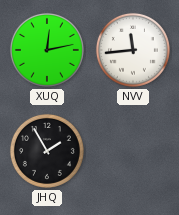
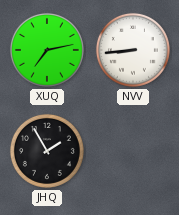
XUQ: 12:13 -> 7:13 (47, 50)
NVV: 11:44 -> 8:44 (133, 50)
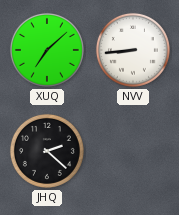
XUQ: 7:13 -> 7:08 (47, 50)
JHQ: 1:55 -> 2:22 (47, 151)
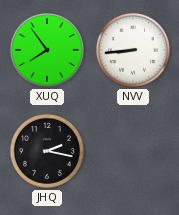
XUQ: 7:08 -> 7:54 (47, 50)
JHQ: 2:22 -> 2:17 (47, 151)
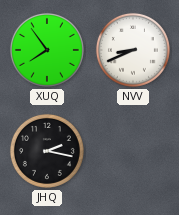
NVV: 8:44 -> 8:41 (133, 50)
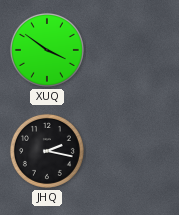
XUQ: 7:54 -> 3:51 (47, 50)
NVV: 8:41 -> none (133, 50)
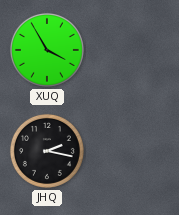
XUQ: 3:51 -> 3:55 (47, 50)
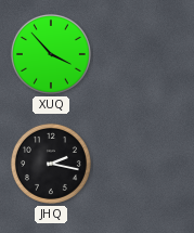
XUQ: 3:55 -> 3:53 (51, 54)
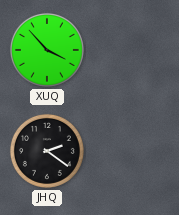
JHQ: 2:17 -> 2:21 (47, 151)
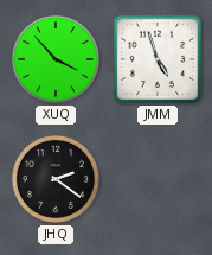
JMM: none -> 4:57 (158, 59)
